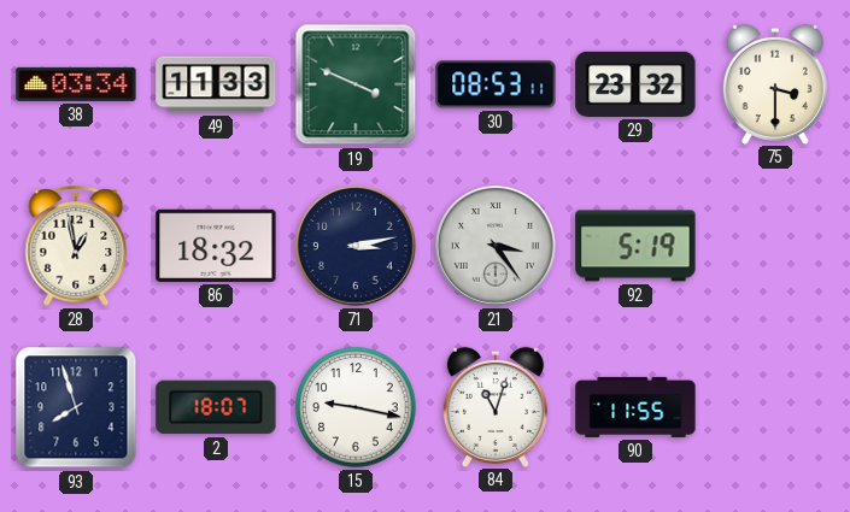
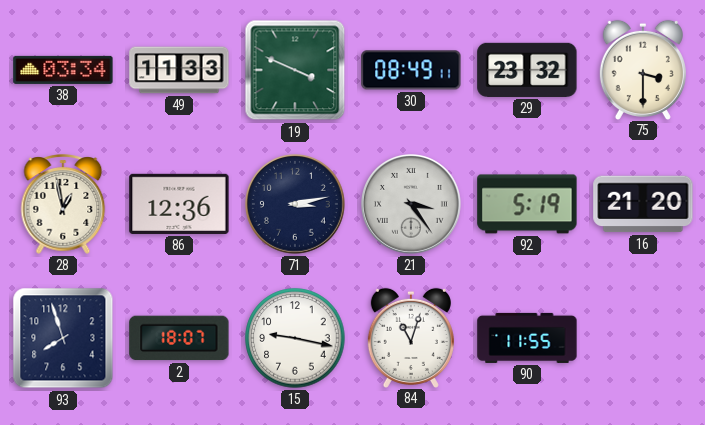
30: 08:53 -> 08:49 (411, 70)
86: 18:32 -> 12:36 (179, 204)
16: none -> 21:20 (643, 204)
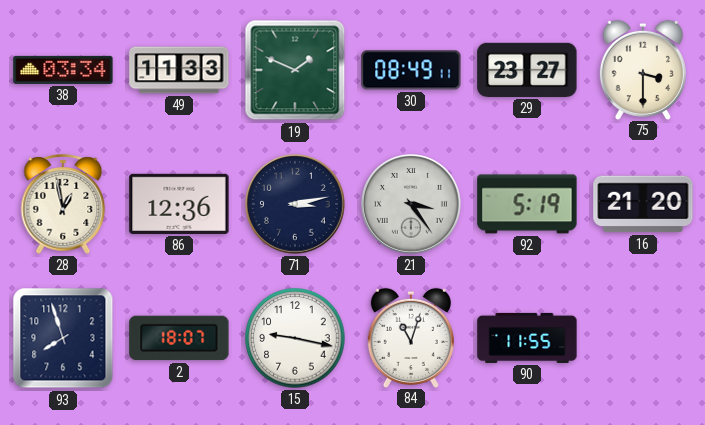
19: 3:49 -> 1:49 (295, 70)
29: 23:32 -> 23:27 (527, 70)
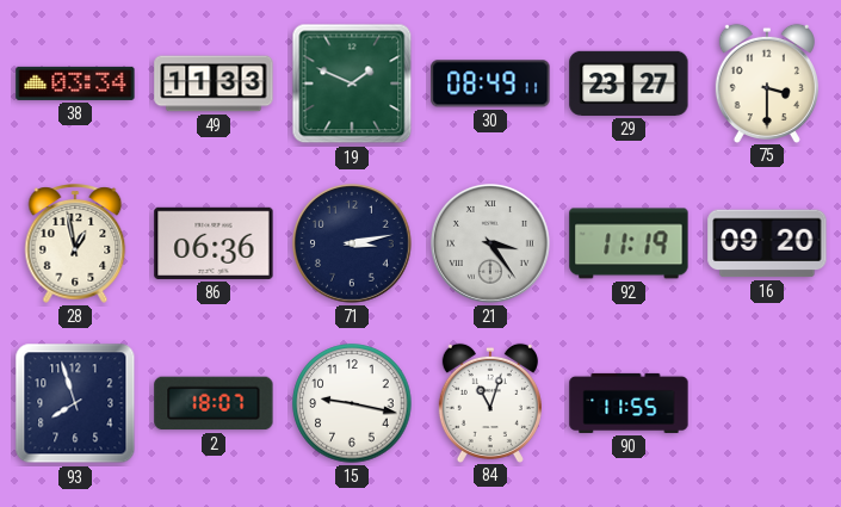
86: 12:36 -> 06:36 (214, 243)
92: 5:19 -> 11:19 (629, 243)
16: 21:20 -> 09:20 (767, 243)
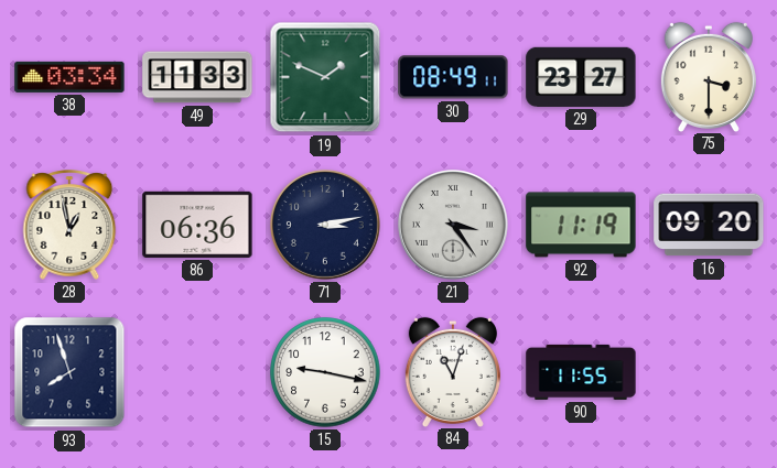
2: 18:07 -> none (214, 403)
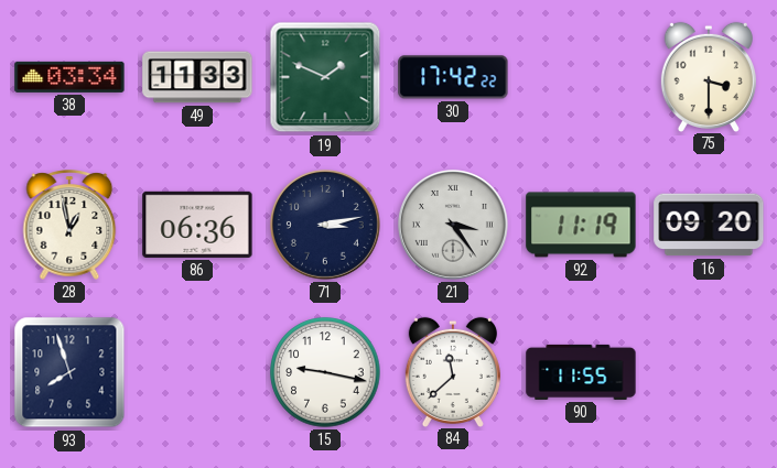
30: 08:49 -> 17:42 (453, 77)
29: 23:27 -> none (581, 77)
84: 11:03 -> 11:38 (453, 371)
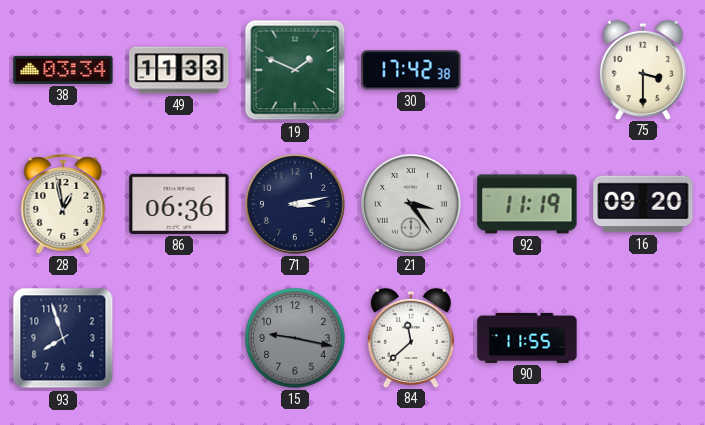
30: 17:42:22 -> 17:42:38 (411, 70)
15 dial: white -> grey (295, 338)
